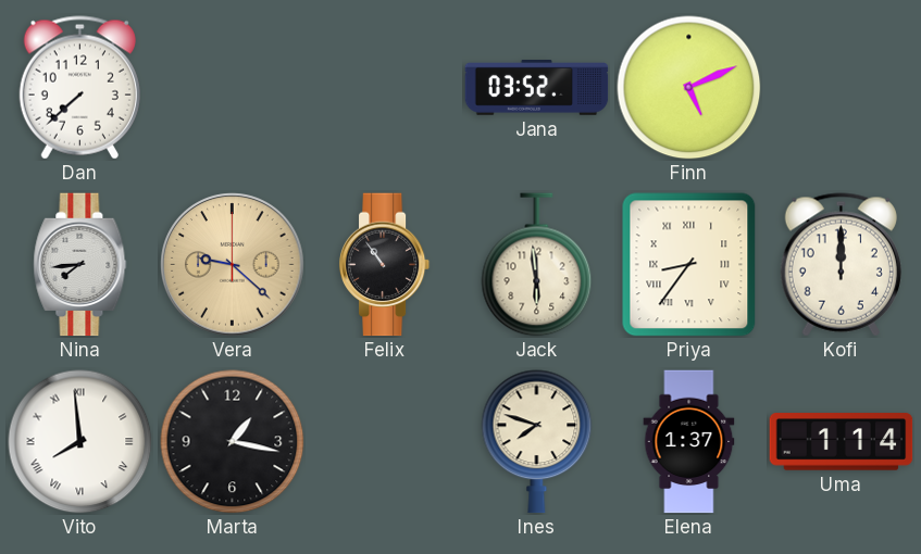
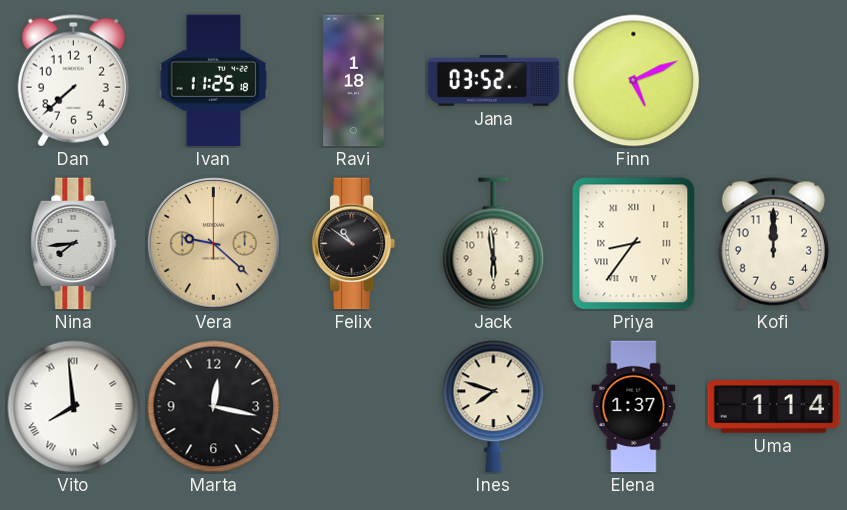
Ivan: none -> 11:25 (214, 81)
Ravi: none -> 1:18 (354, 81)
Felix: 10:54 -> 10:51 (354, 244)
Marta: 1:17 -> 12:17 (214, 407)
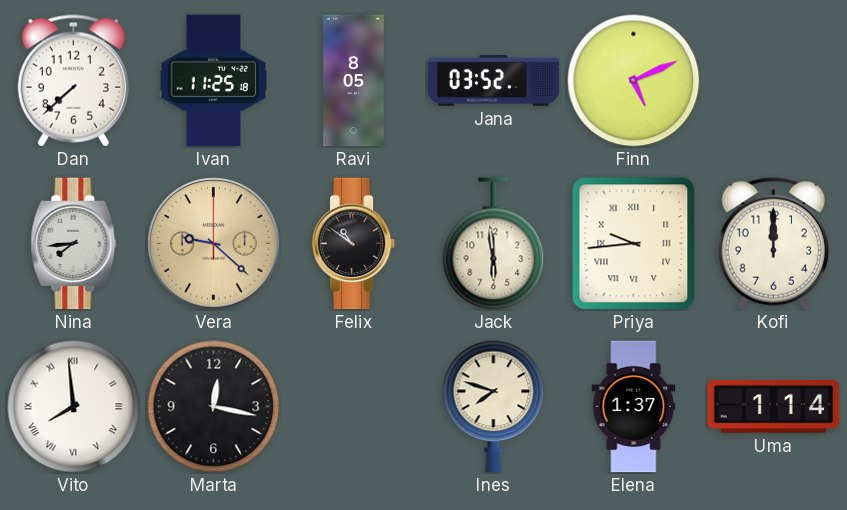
Ravi: 1:18 -> 8:05 (354, 81)
Priya: 8:36 -> 9:44 (634, 244)
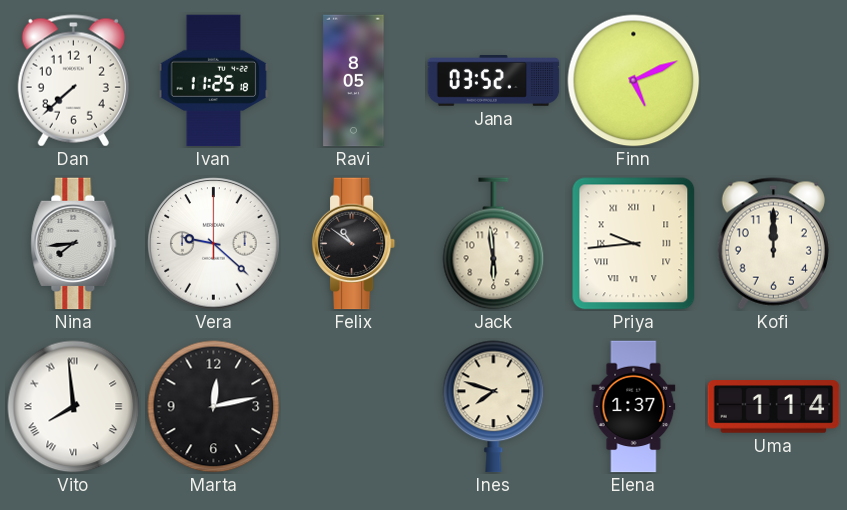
Vera dial: champagne -> white (214, 244)
Marta: 12:17 -> 12:13 (214, 407)
